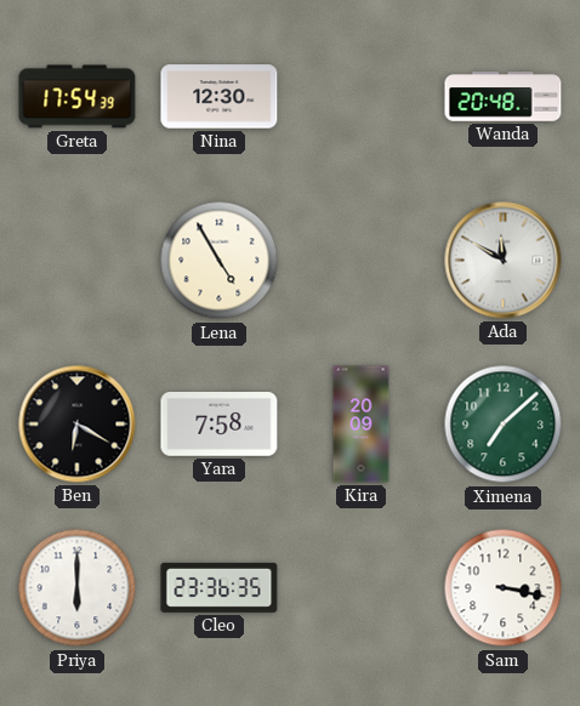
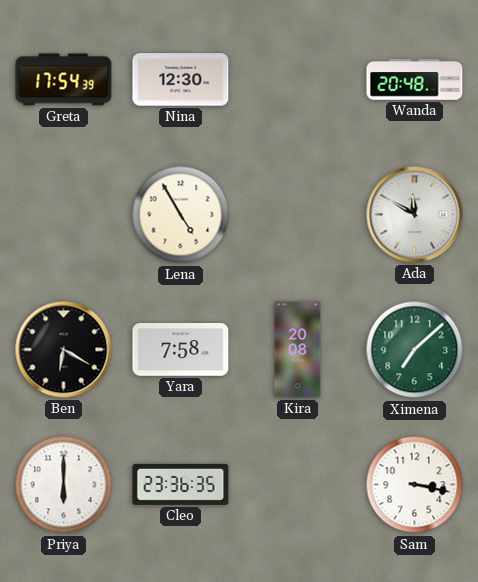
Kira: 20:09 -> 20:08 (298, 350)
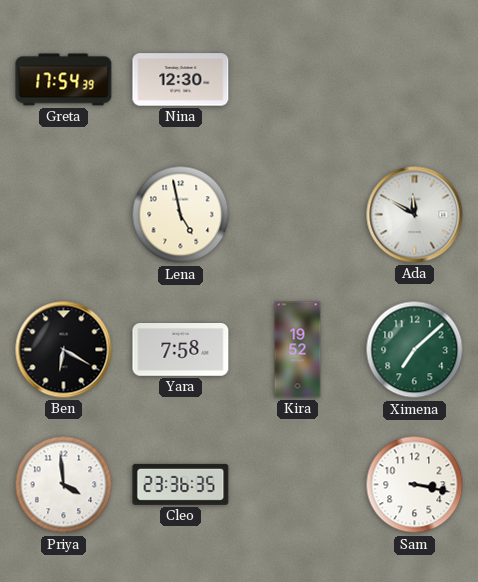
Wanda: 20:48 -> none (415, 80)
Lena: 4:55 -> 4:58 (181, 215)
Kira: 20:08 -> 19:52 (298, 350)
Priya: 6:00 -> 3:59 (64, 485)
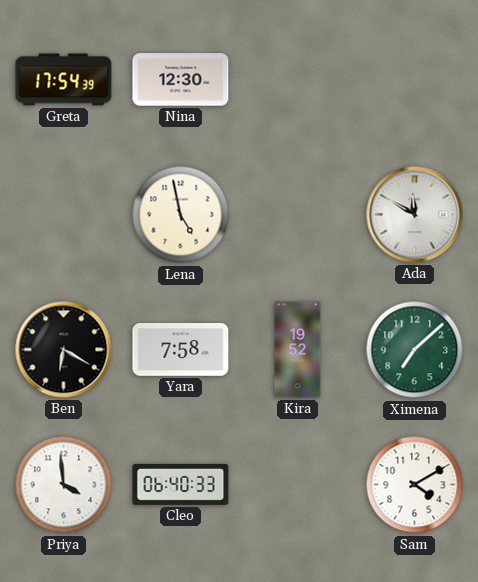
Cleo: 23:36 -> 06:40 (181, 484)
Sam: 3:17 -> 4:10 (415, 485)
